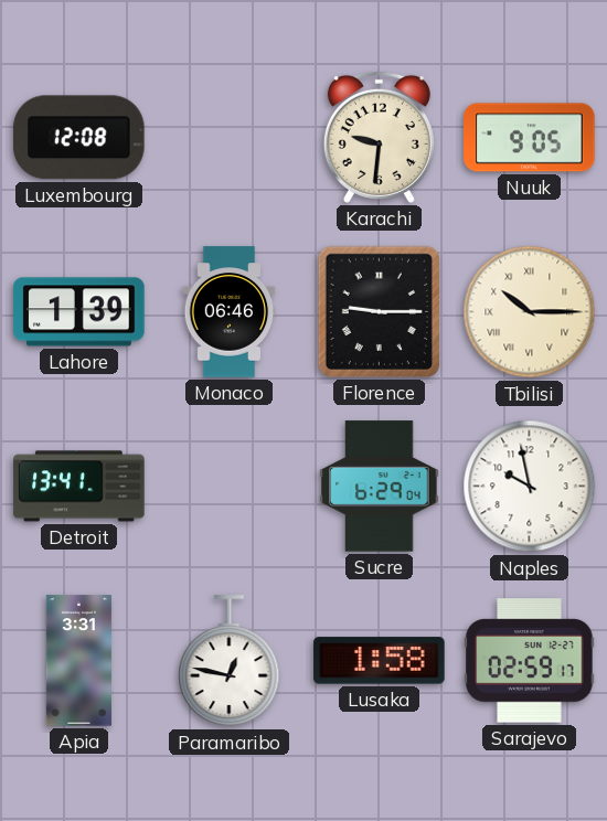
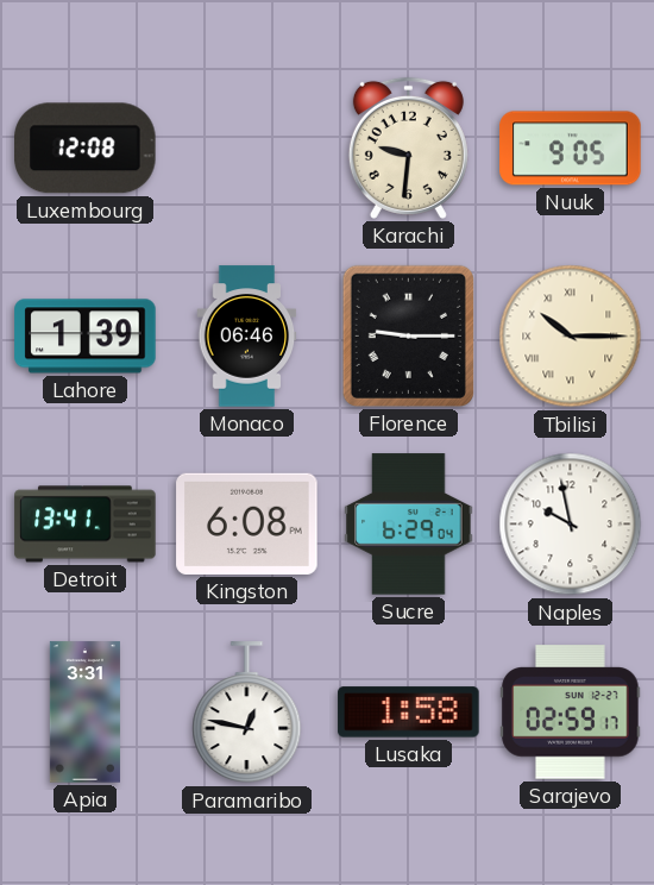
Kingston: none -> 6:08 (247, 523)
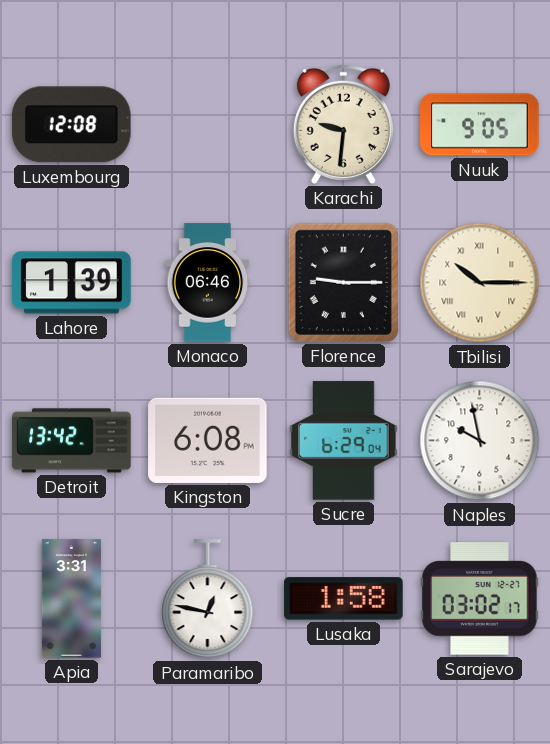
Detroit: 13:41 -> 13:42 (72, 441)
Sarajevo: 02:59 -> 03:02 (480, 599)
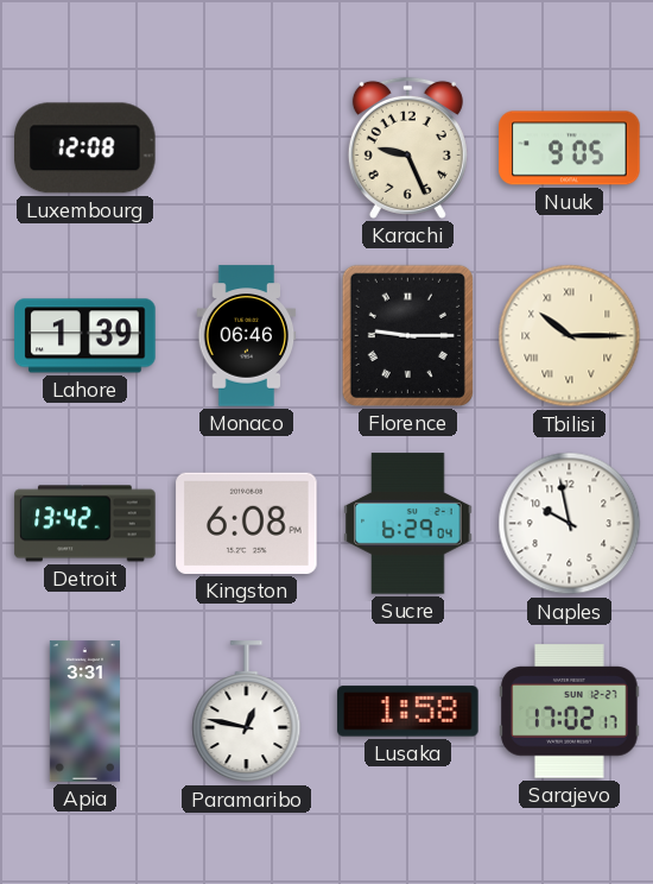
Karachi: 9:31 -> 9:26 (407, 147)
Sarajevo: 03:02 -> 17:02 (570, 712)
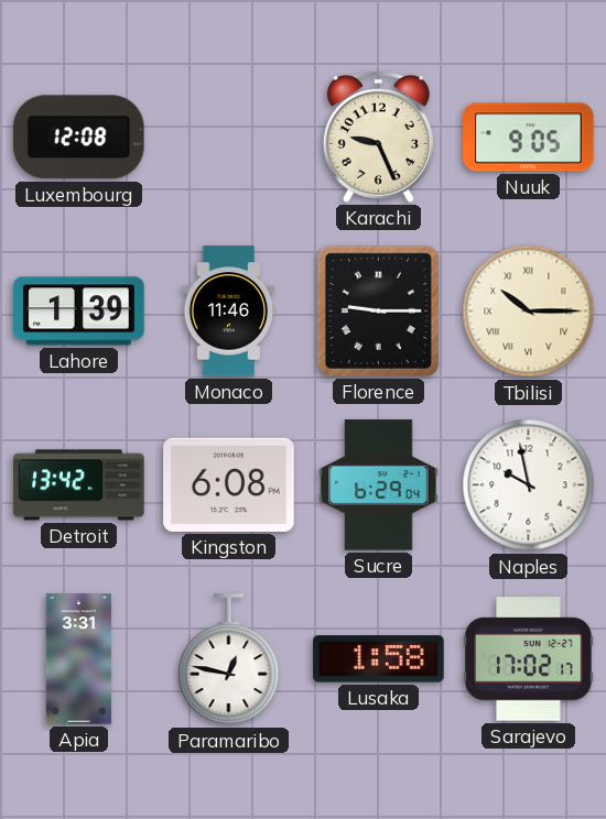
Monaco: 06:46 -> 11:46 (229, 312)
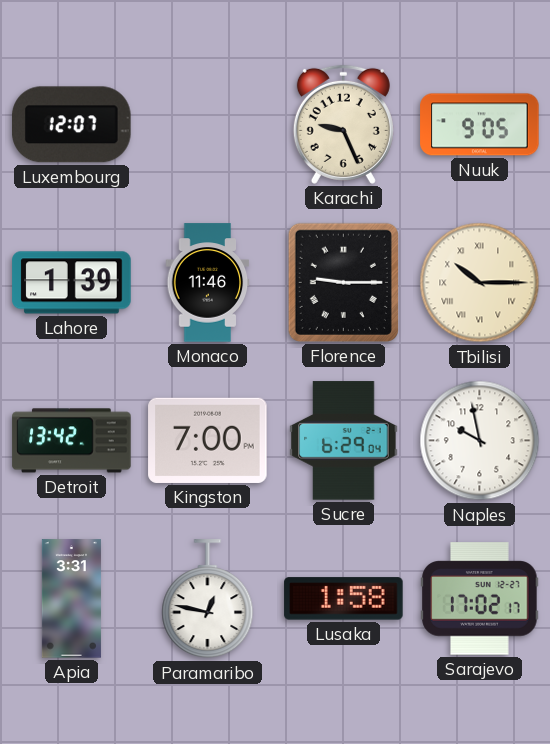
Luxembourg: 12:08 -> 12:07 (72, 125)
Kingston: 6:08 -> 7:00 (208, 440)
